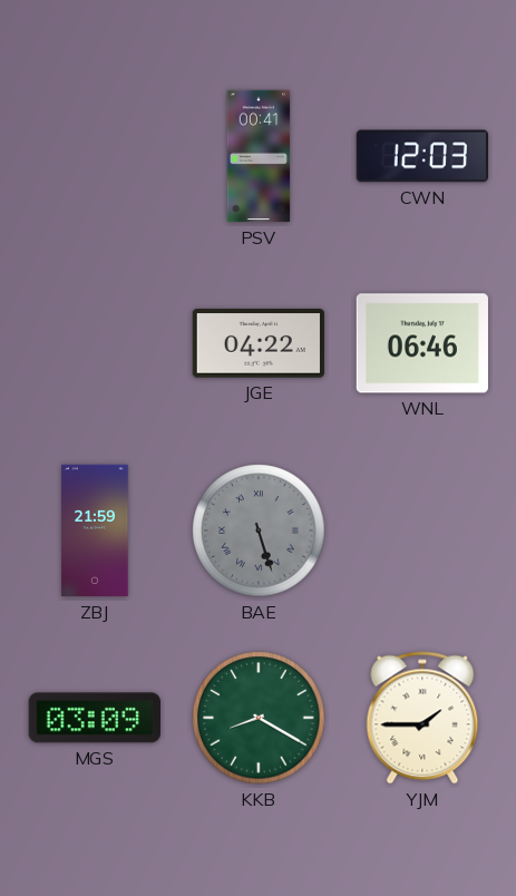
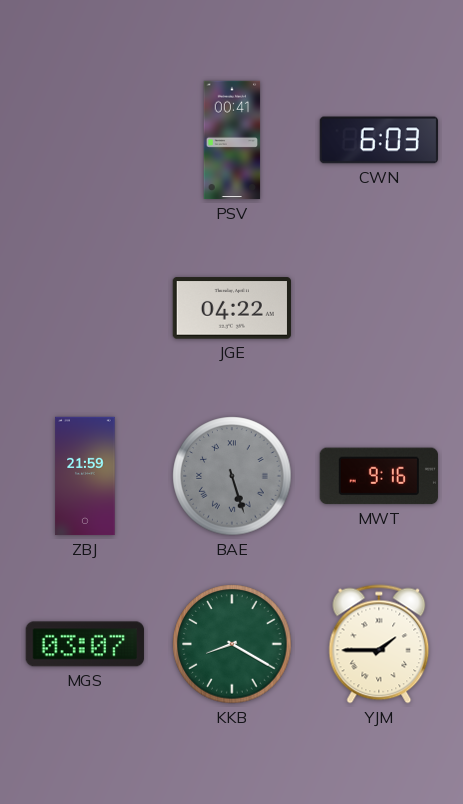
CWN: 12:03 -> 6:03 (378, 140)
WNL: 06:46 -> none (422, 343)
MWT: none -> 9:16 (379, 476)
MGS: 03:09 -> 03:07 (85, 644)
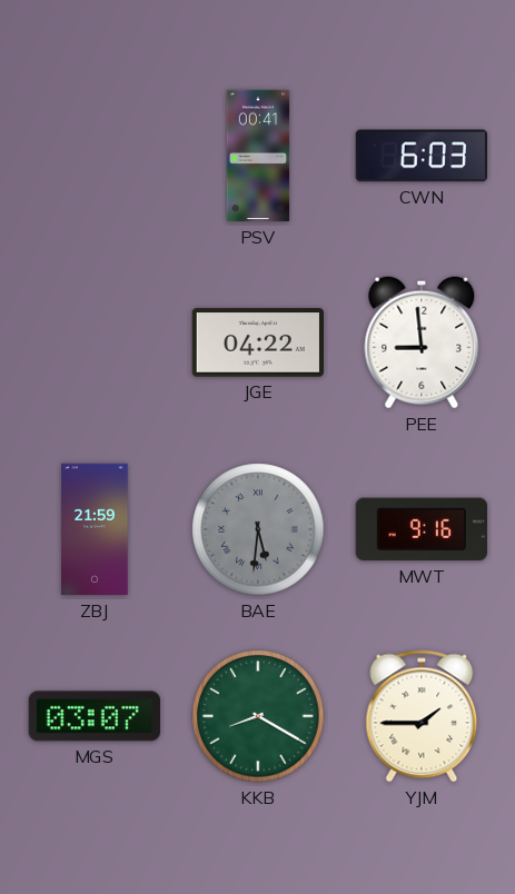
PEE: none -> 8:59 (422, 342)
BAE: 5:27 -> 5:31 (258, 529)
